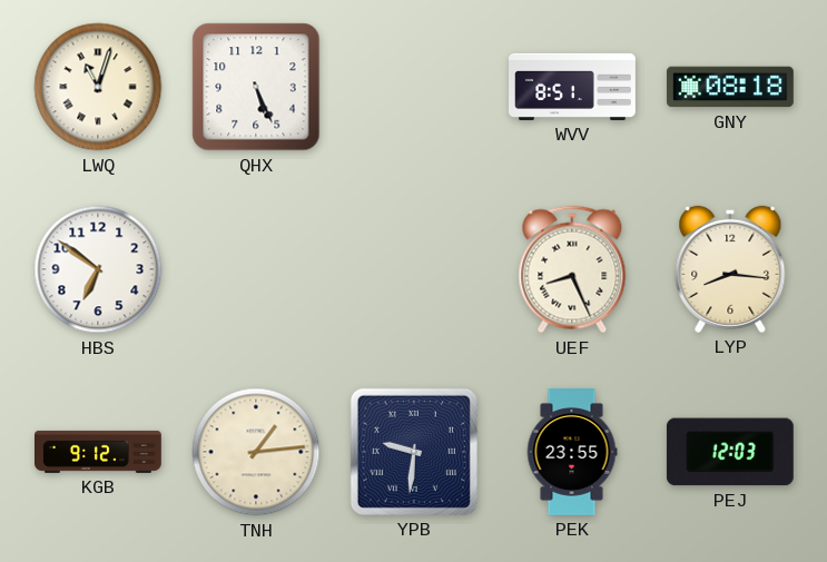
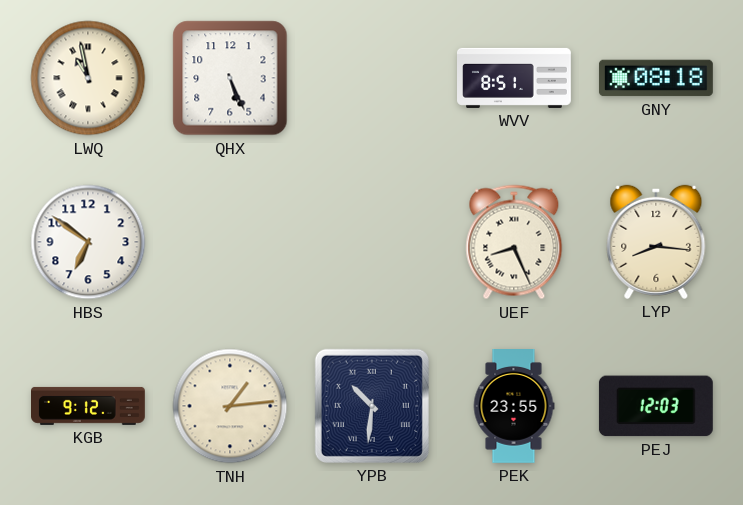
LWQ: 11:03 -> 10:58 (88, 78)
YPB: 9:31 -> 10:31 (372, 406)
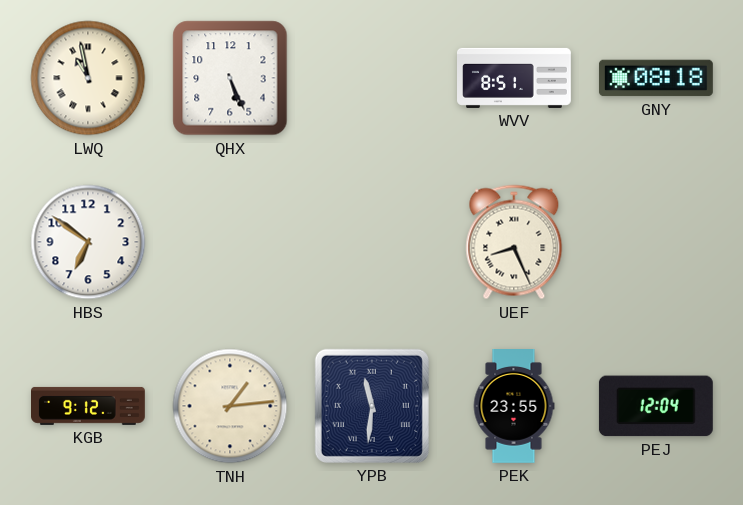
LYP: 8:16 -> none (656, 242)
YPB: 10:31 -> 11:31 (372, 406)
PEJ: 12:03 -> 12:04 (656, 406)
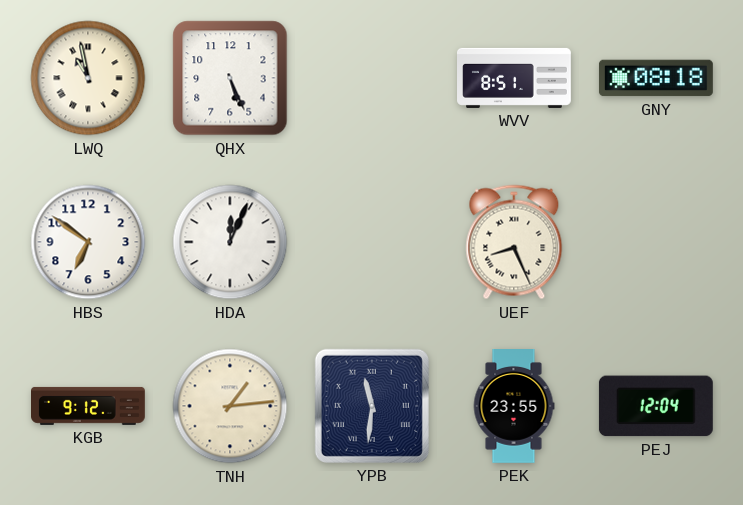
HDA: none -> 12:04 (230, 242)
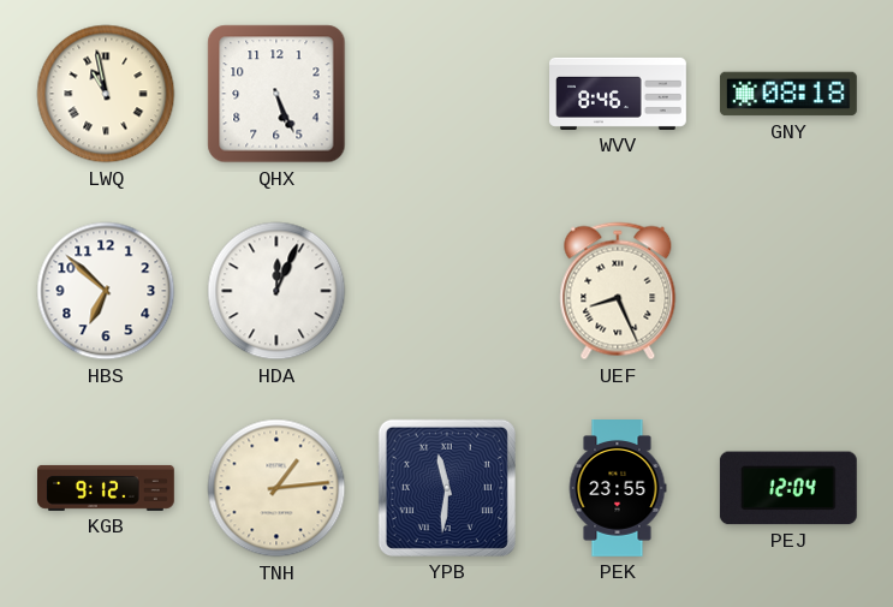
WVV: 8:51 -> 8:46 (619, 94)
HBS: 6:51 -> 6:52 (106, 291)
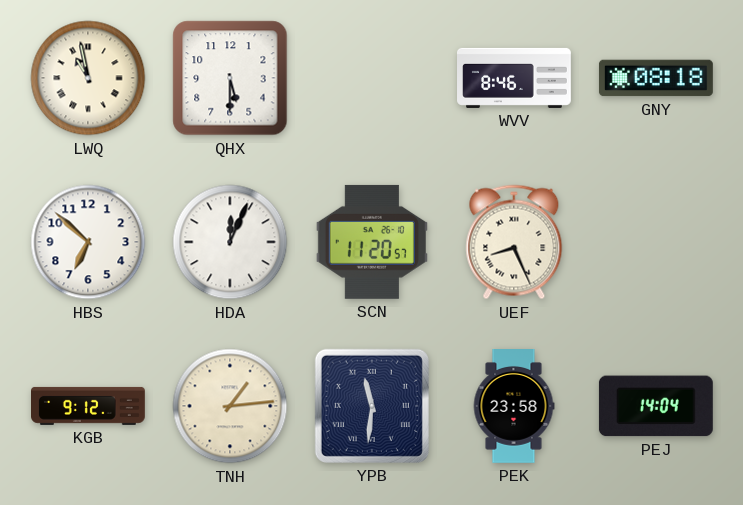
QHX: 5:26 -> 5:30 (230, 78)
SCN: none -> 11:20 (372, 242)
PEK: 23:55 -> 23:58 (514, 407)
PEJ: 12:04 -> 14:04 (656, 406)
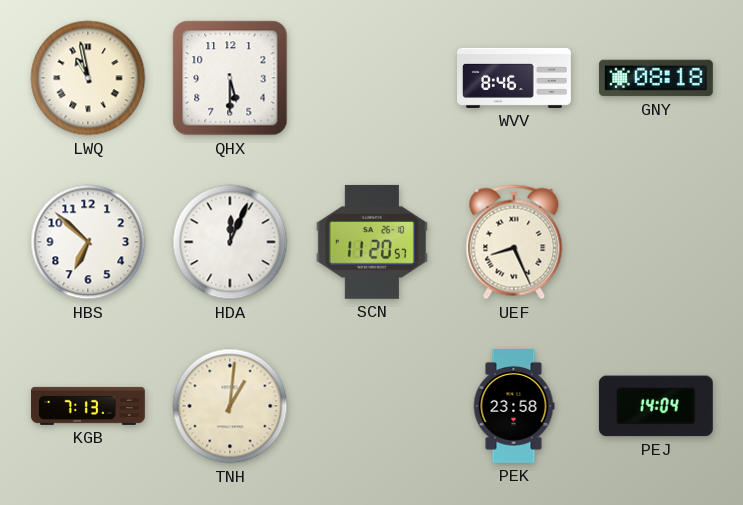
KGB: 9:12 -> 7:13 (89, 406)
TNH: 1:14 -> 1:01 (230, 406)
YPB: 11:31 -> none (372, 406)
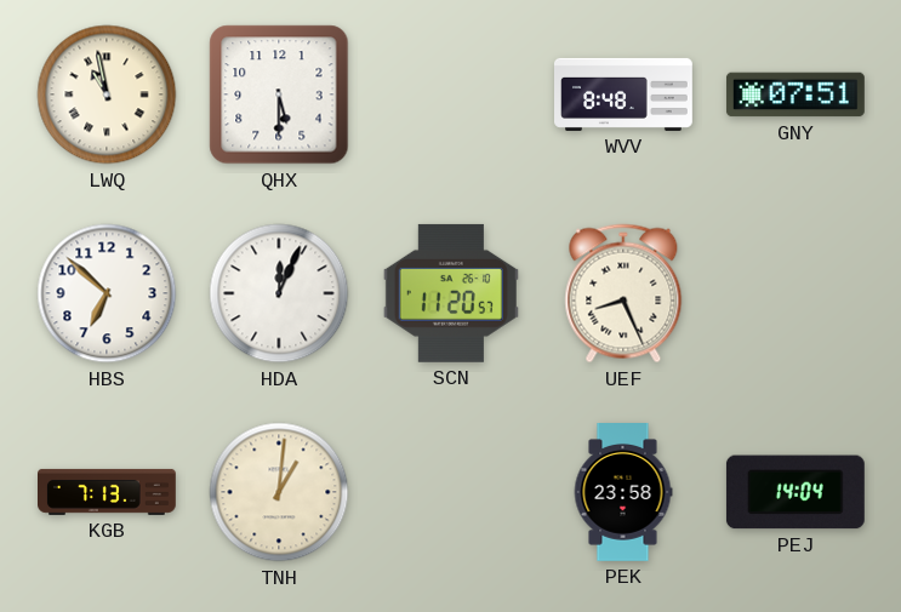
WVV: 8:46 -> 8:48 (625, 95)
GNY: 08:18 -> 07:51 (795, 95)
